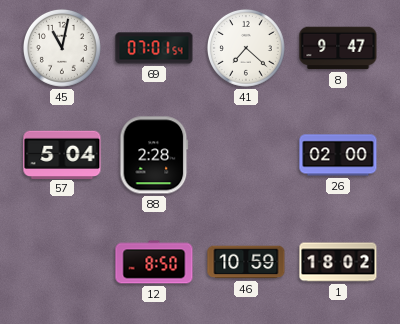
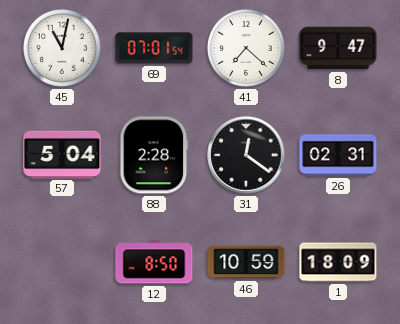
31: none -> 12:21 (246, 155)
26: 02:00 -> 02:31 (338, 155)
1: 18:02 -> 18:09 (338, 262)
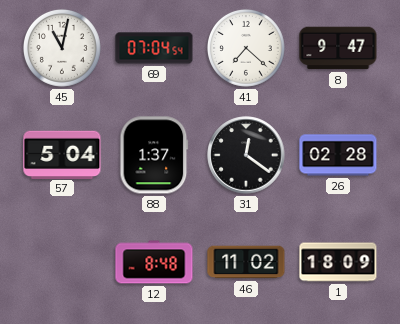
69: 07:01 -> 07:04 (154, 48)
88: 2:28 -> 1:37 (154, 155)
26: 02:31 -> 02:28 (338, 155)
12: 8:50 -> 8:48 (154, 262)
46: 10:59 -> 11:02 (246, 262)
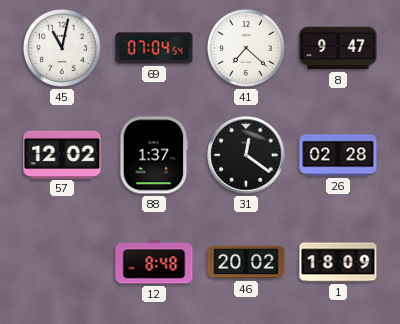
57: 5:04 -> 12:02 (62, 154)
46: 11:02 -> 20:02 (246, 262)
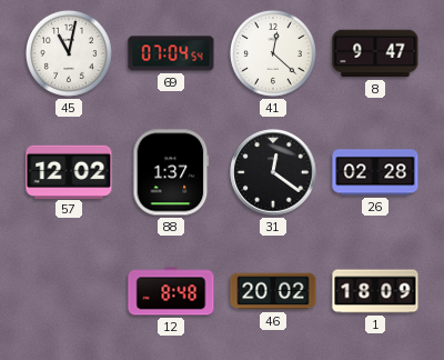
41: 7:22 -> 12:22 (273, 53)
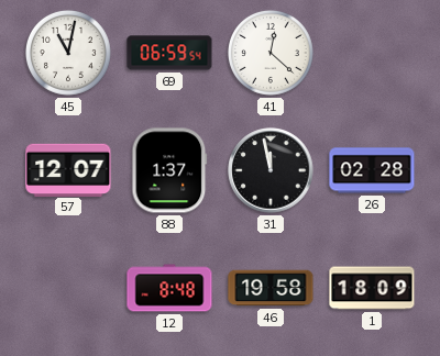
69: 07:04 -> 06:59 (169, 53)
8: 9:47 -> none (375, 53)
57: 12:02 -> 12:07 (68, 169)
31: 12:21 -> 11:58 (271, 170)
46: 20:02 -> 19:58 (271, 288)
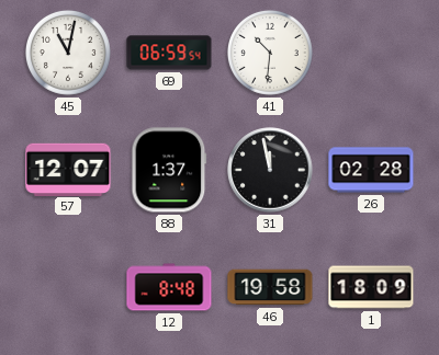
41: 12:22 -> 10:31 (270, 53)
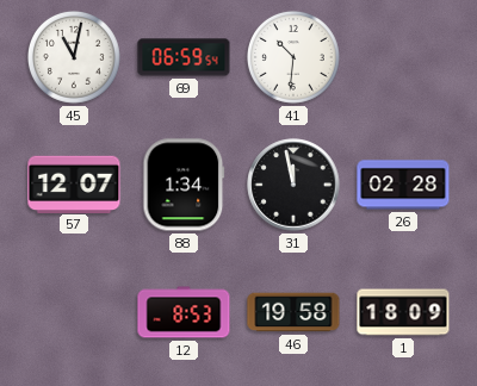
88: 1:37 -> 1:34 (184, 185)
12: 8:48 -> 8:53 (184, 312)
